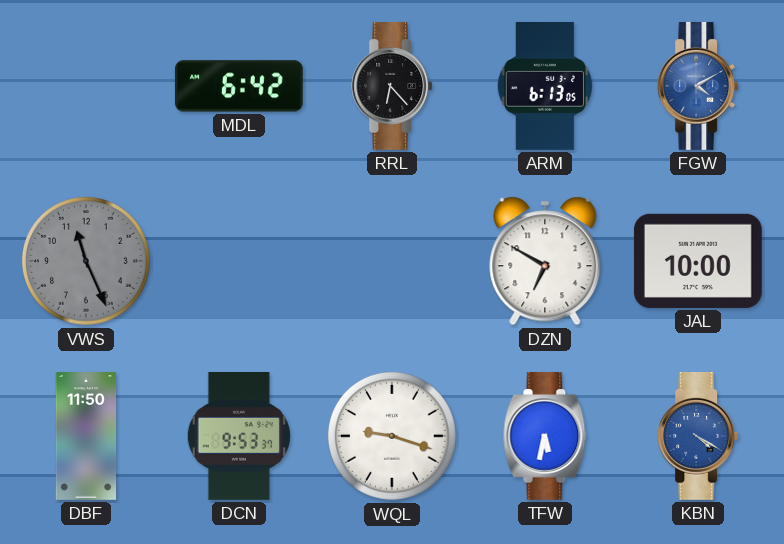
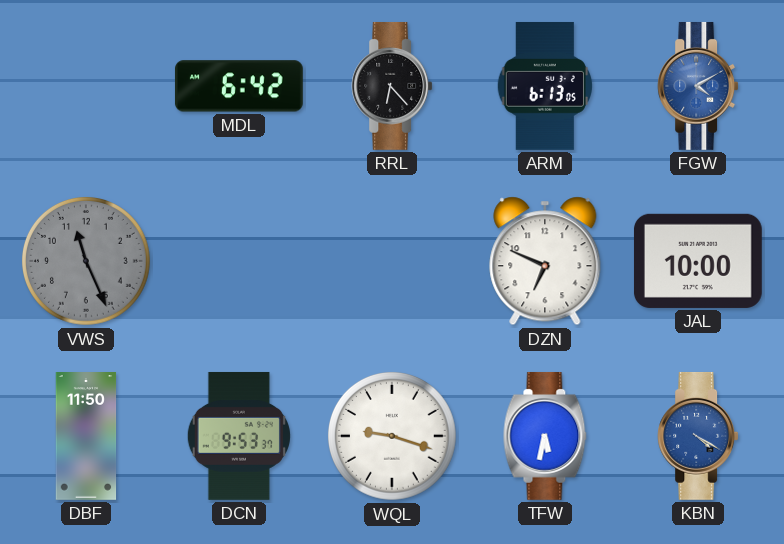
DZN: 6:50 -> 6:49 (545, 261)
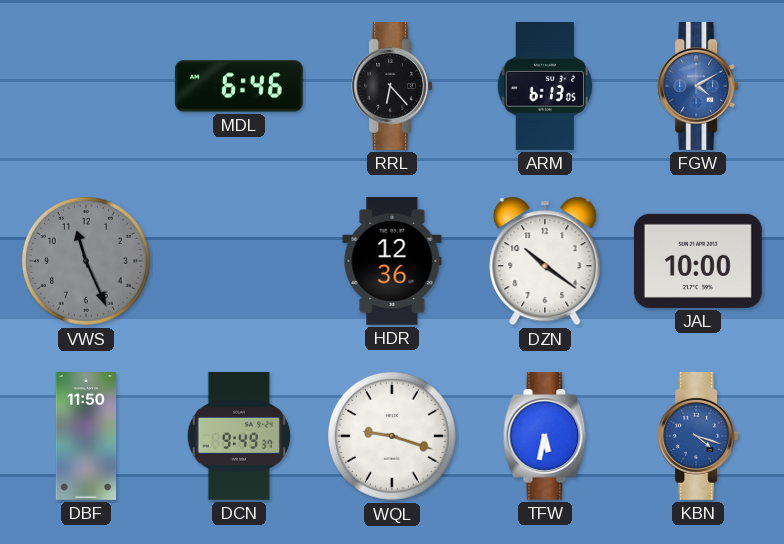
MDL: 6:42 -> 6:46 (239, 86)
HDR: none -> 12:36 (392, 261)
DZN: 6:49 -> 10:21 (545, 261)
DCN: 9:53 -> 9:49 (239, 436)
KBN: 4:20 -> 4:18 (698, 436)
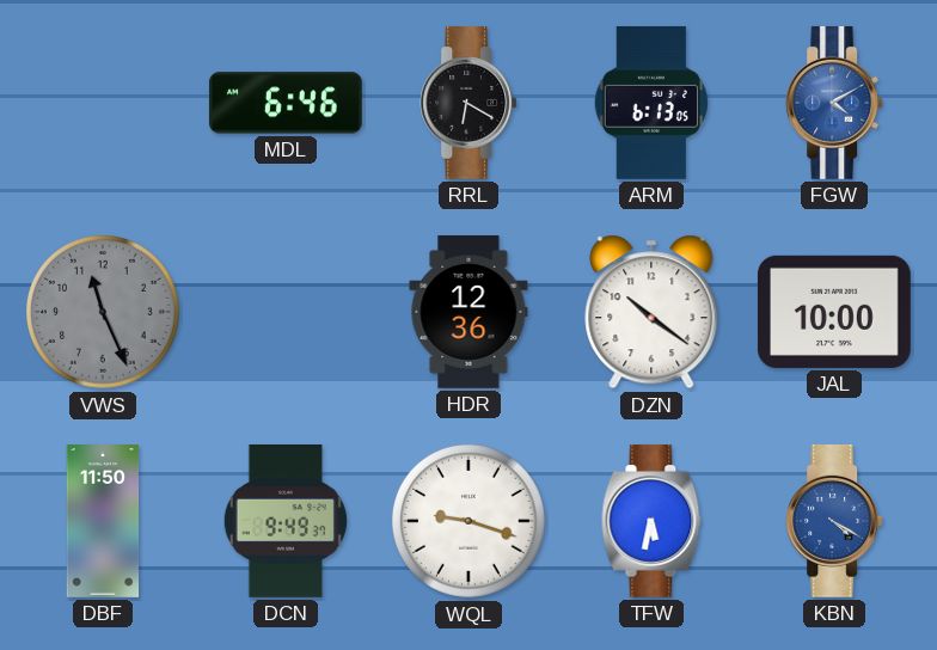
RRL: 6:23 -> 6:20 (468, 103)
KBN: 4:18 -> 4:20 (834, 521)
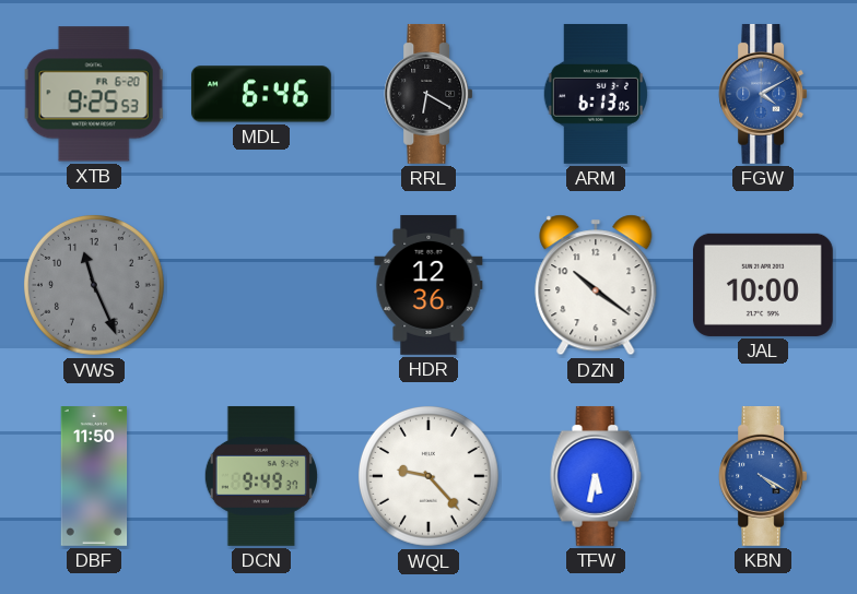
XTB: none -> 9:25 (94, 94)
WQL: 9:18 -> 9:23 (428, 476)
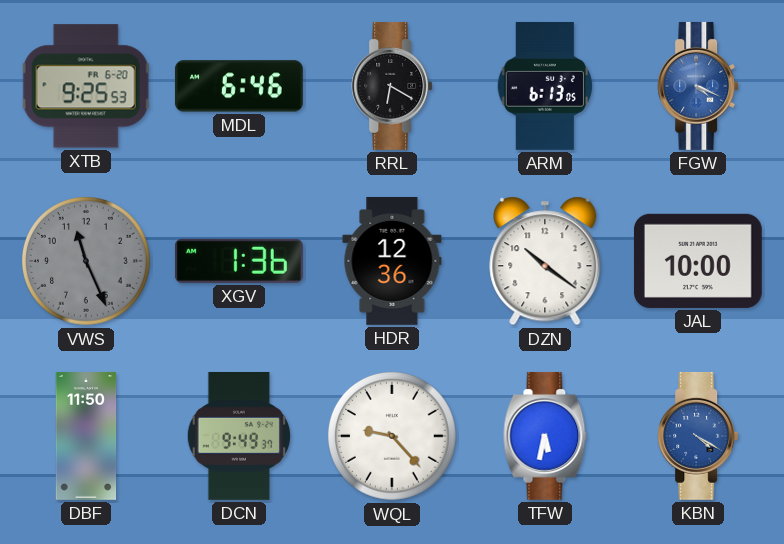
FGW: 4:10 -> 4:19 (698, 86)
XGV: none -> 1:36 (239, 261)
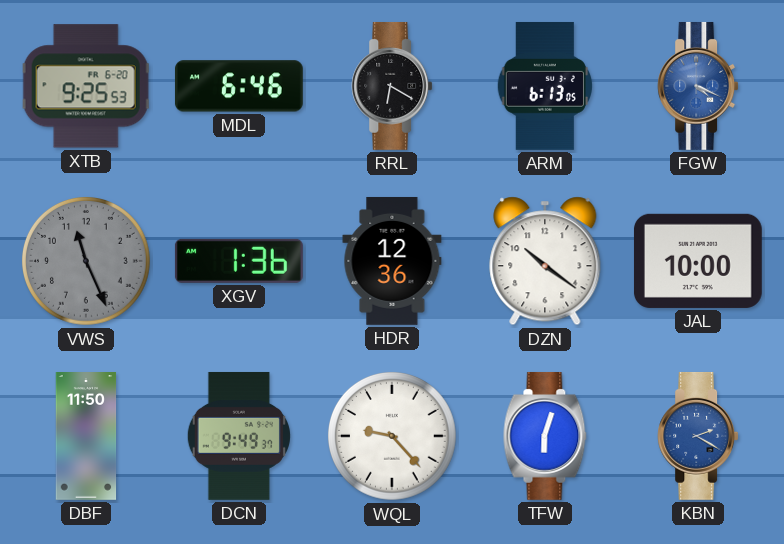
TFW: 5:32 -> 6:03 (545, 436)
KBN: 4:20 -> 2:20 (698, 436)
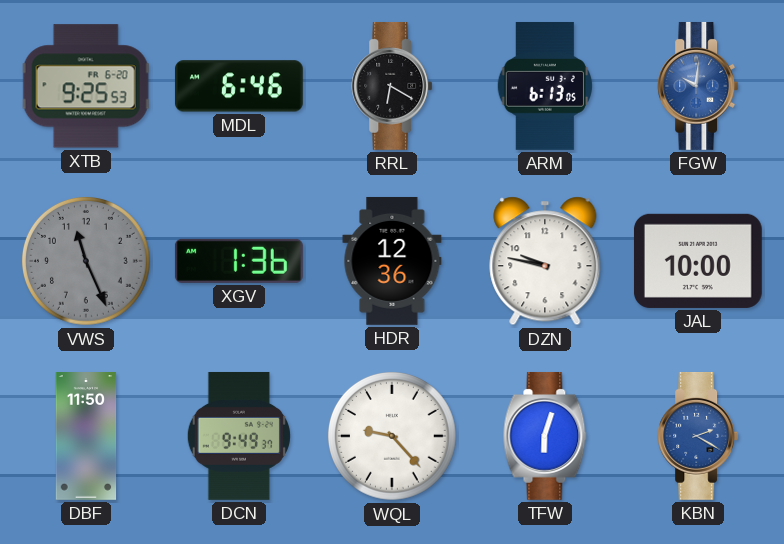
FGW: 4:19 -> 10:01 (698, 86)
DZN: 10:21 -> 9:47 (545, 261)
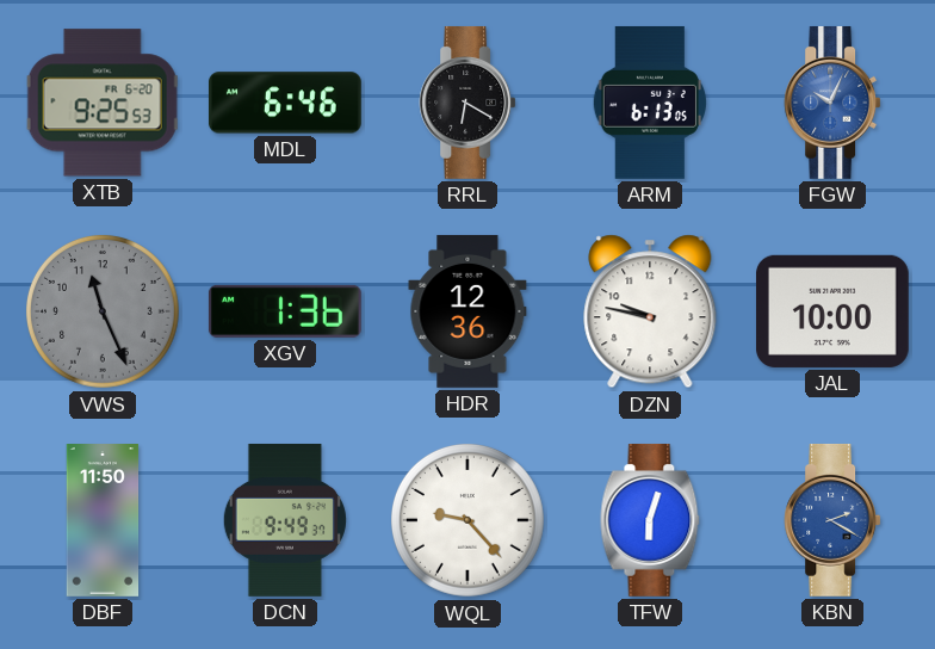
FGW: 10:01 -> 10:04 (832, 103)
